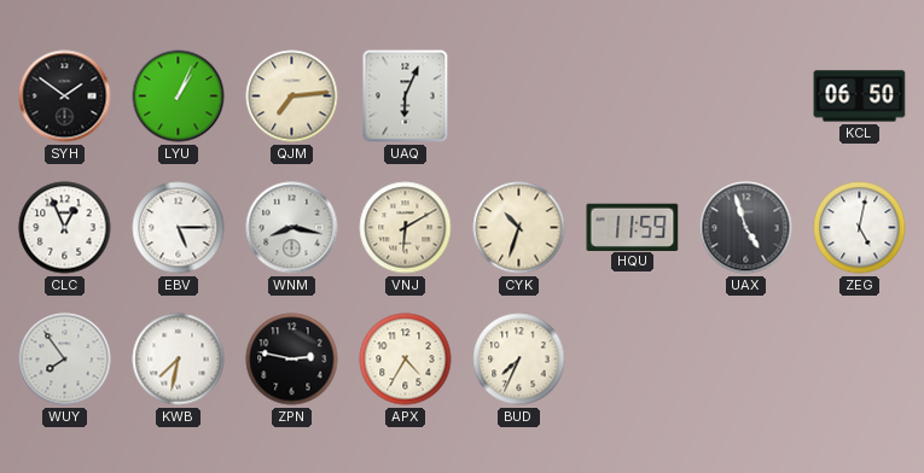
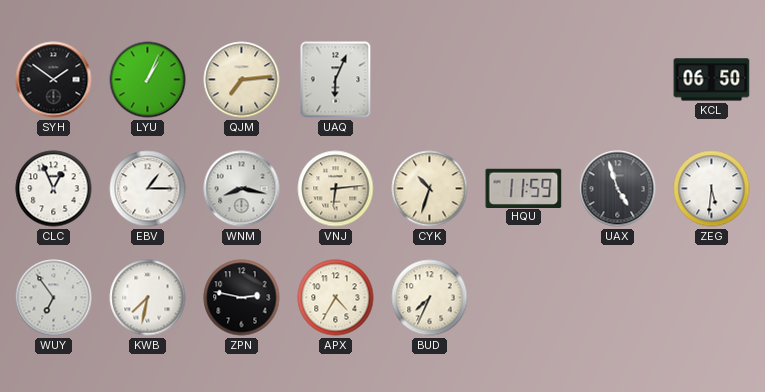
EBV: 5:15 -> 1:15 (148, 189)
VNJ: 6:10 -> 6:14 (336, 189)
ZEG: 5:02 -> 5:31 (712, 189)
WUY: 7:54 -> 6:54 (54, 298)
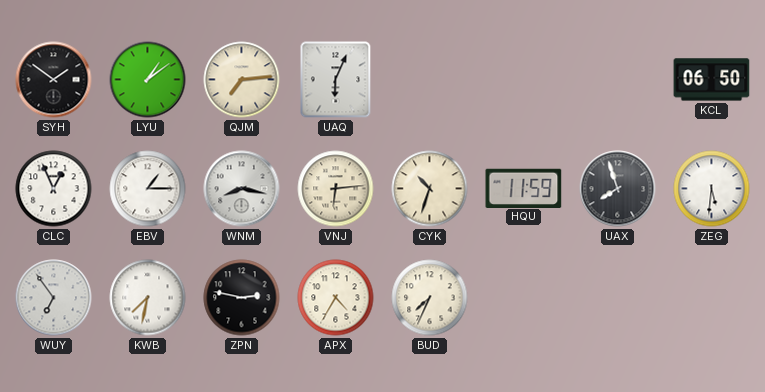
LYU: 1:04 -> 1:09 (148, 80)
UAX: 4:57 -> 7:57 (618, 189)
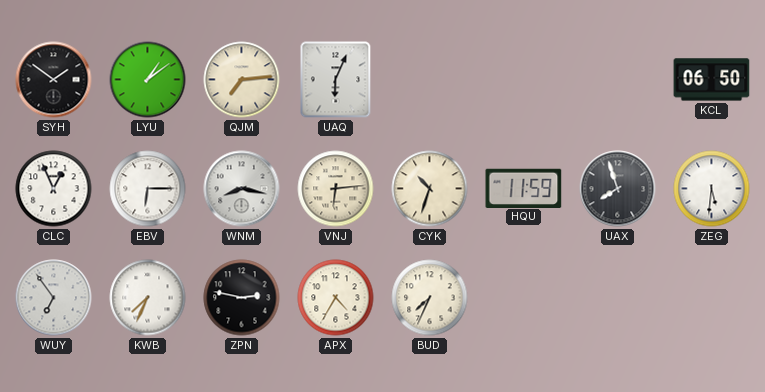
EBV: 1:15 -> 6:15 (148, 189)
KWB: 7:32 -> 7:34 (148, 298)
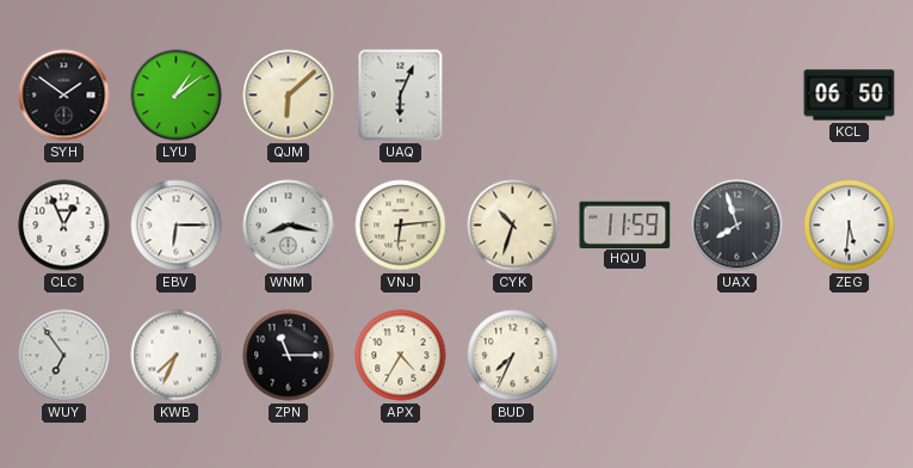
QJM: 7:14 -> 6:08 (289, 96)
ZPN: 2:47 -> 11:15 (289, 356)
